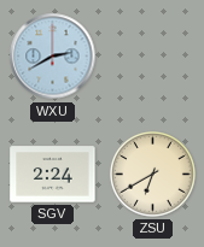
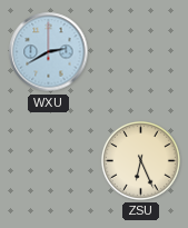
SGV: 2:24 -> none (53, 175)
ZSU: 6:40 -> 6:26 (140, 160)
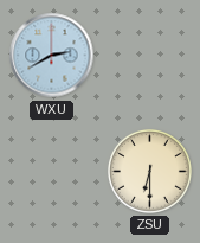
ZSU: 6:26 -> 6:30 (149, 171)
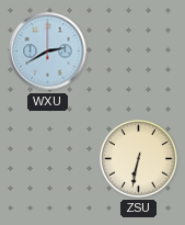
ZSU: 6:30 -> 6:32 (138, 158)
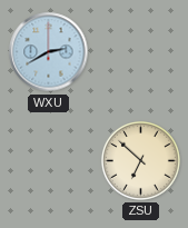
ZSU: 6:32 -> 6:52 (140, 160)
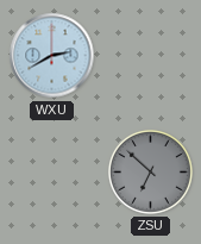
ZSU dial: cream -> grey (150, 171)
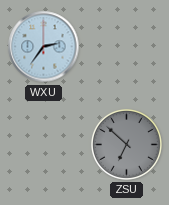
WXU: 2:40 -> 2:36 (44, 47)
